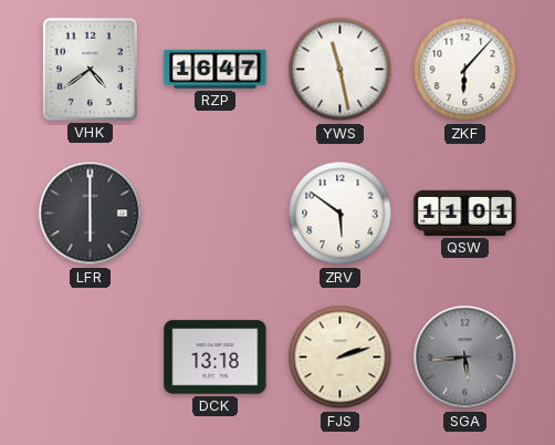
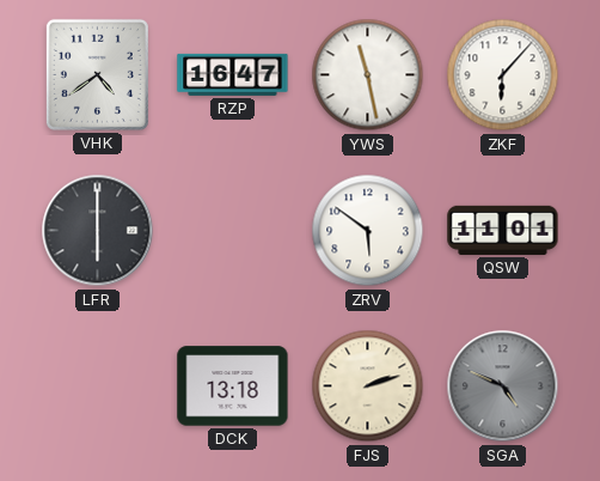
SGA: 5:44 -> 4:49 (503, 386)
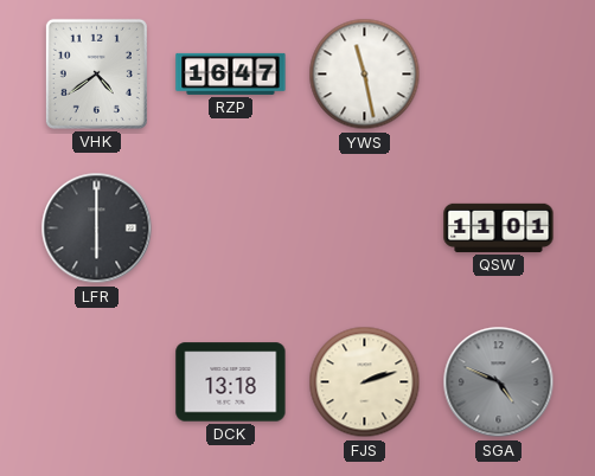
ZKF: 6:07 -> none (503, 75)
ZRV: 5:51 -> none (368, 231)
